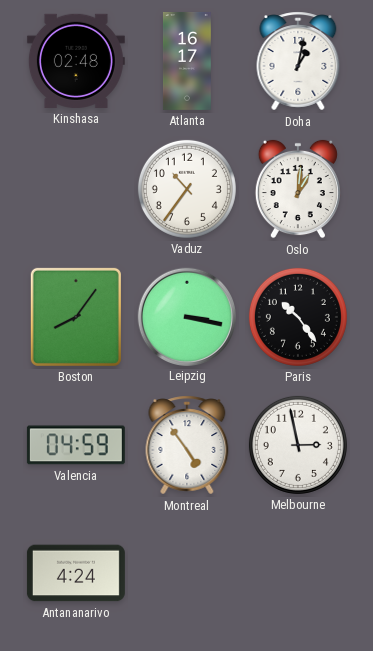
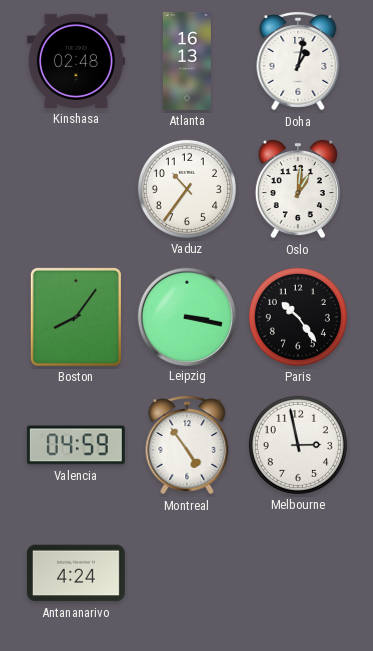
Atlanta: 16:17 -> 16:13 (187, 61)
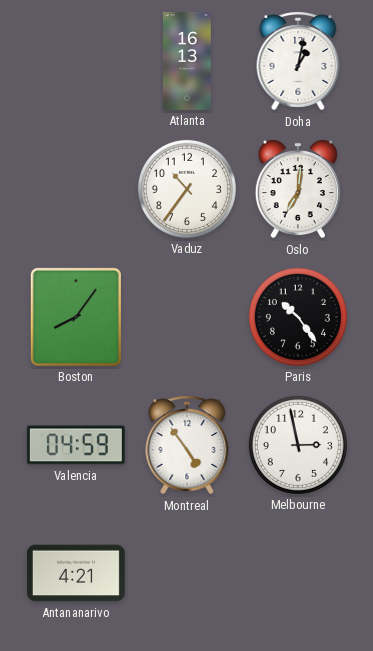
Kinshasa: 02:48 -> none (76, 61)
Oslo: 1:01 -> 7:01 (298, 189)
Leipzig: 3:17 -> none (186, 316)
Antananarivo: 4:24 -> 4:21 (76, 573)
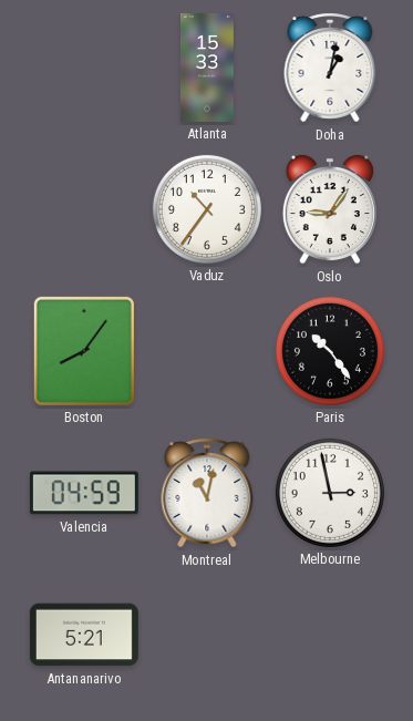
Atlanta: 16:13 -> 15:33 (207, 68)
Oslo: 7:01 -> 9:06 (330, 209)
Montreal: 4:54 -> 11:02 (207, 493)
Antananarivo: 4:21 -> 5:21 (84, 635)
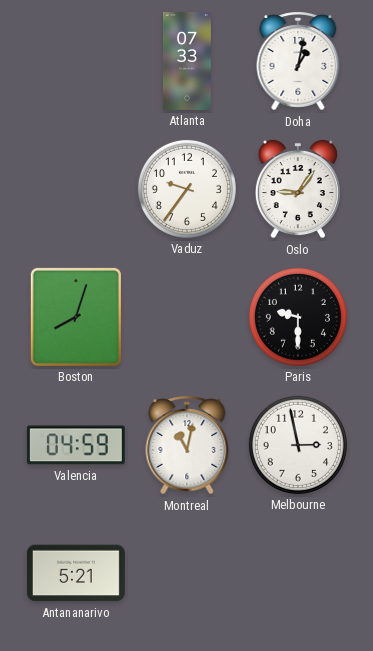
Atlanta: 15:33 -> 07:33 (187, 61)
Vaduz: 10:36 -> 9:36 (187, 189)
Boston: 8:06 -> 8:03 (76, 317)
Paris: 10:24 -> 9:30 (298, 317)
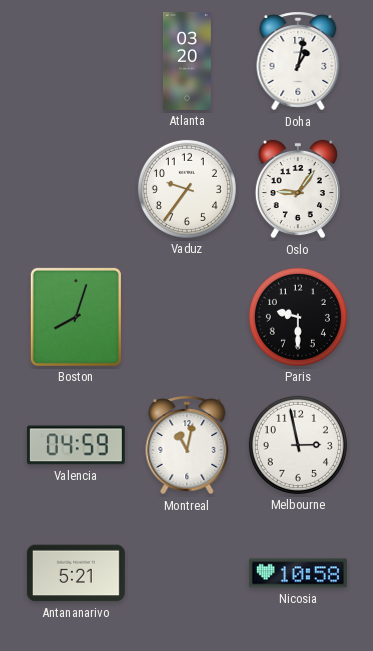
Atlanta: 07:33 -> 03:20 (187, 61)
Nicosia: none -> 10:58 (298, 573)
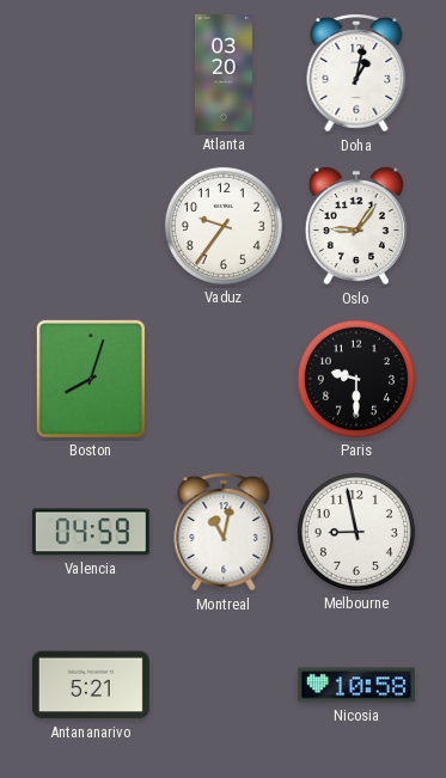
Melbourne: 2:58 -> 8:58 (356, 532)
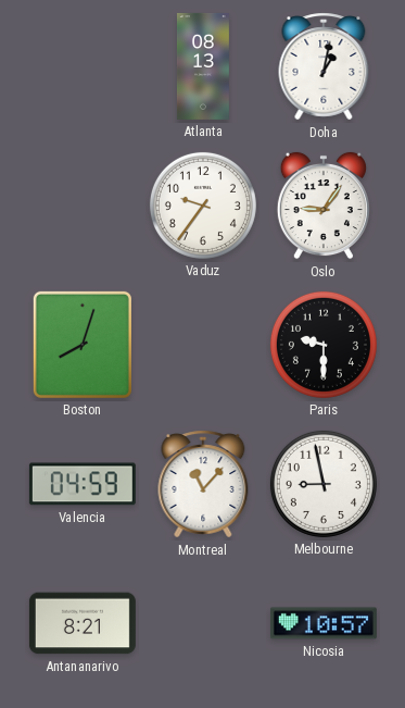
Atlanta: 03:20 -> 08:13 (203, 66)
Montreal: 11:02 -> 11:07 (203, 484)
Antananarivo: 5:21 -> 8:21 (83, 623)
Nicosia: 10:58 -> 10:57 (324, 623)
